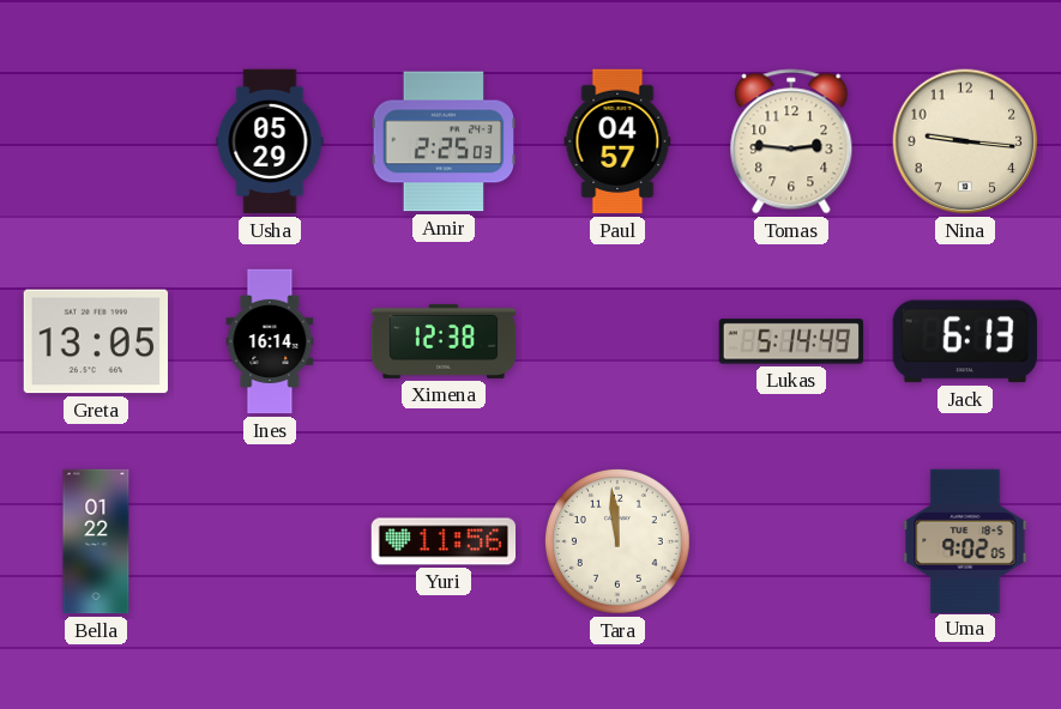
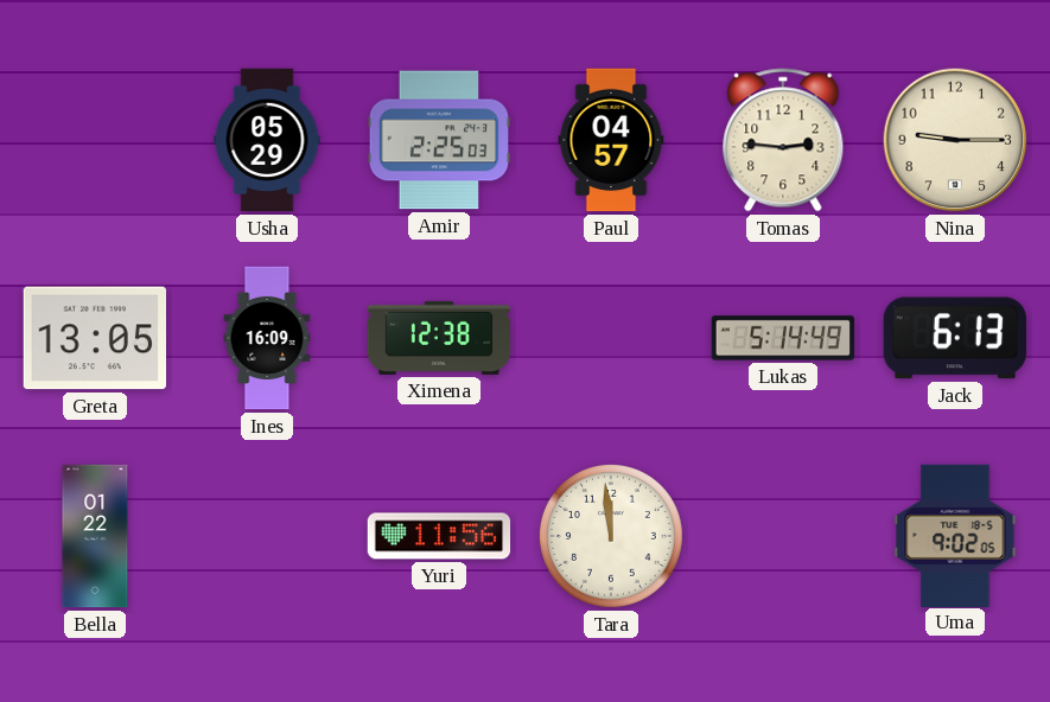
Nina: 9:16 -> 9:15 (955, 140)
Ines: 16:14 -> 16:09 (267, 338)
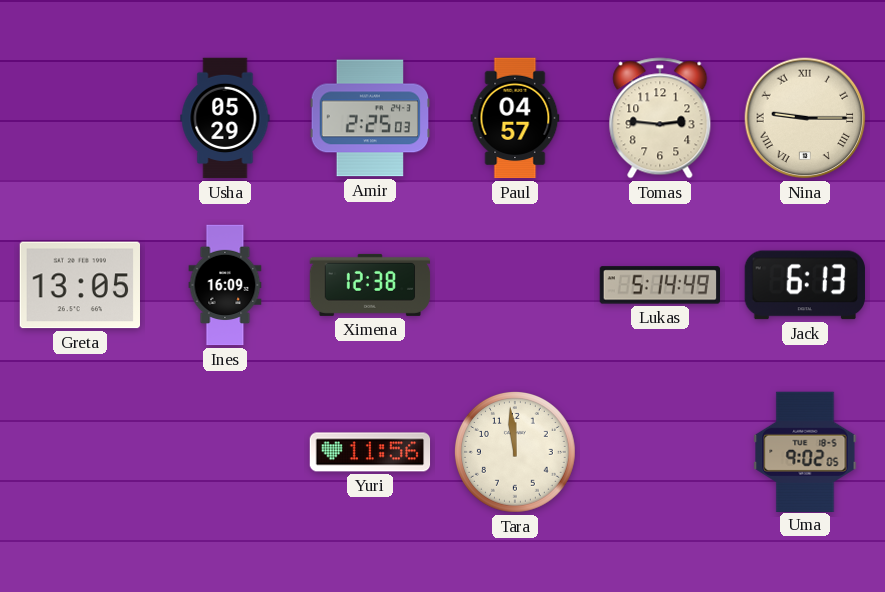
Nina numerals: Arabic -> Roman (805, 118)
Bella: 01:22 -> none (95, 536)
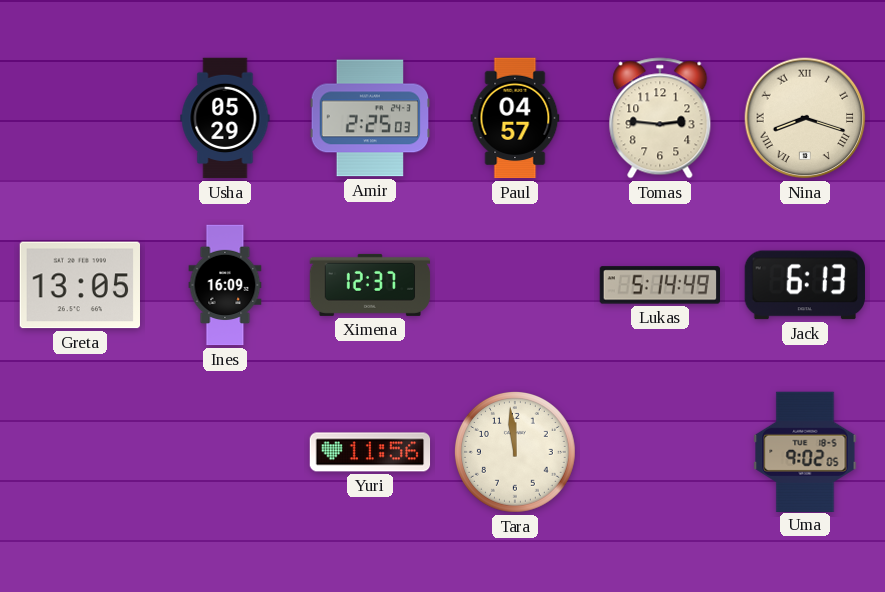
Nina: 9:15 -> 8:18 (805, 118)
Ximena: 12:38 -> 12:37 (370, 285)
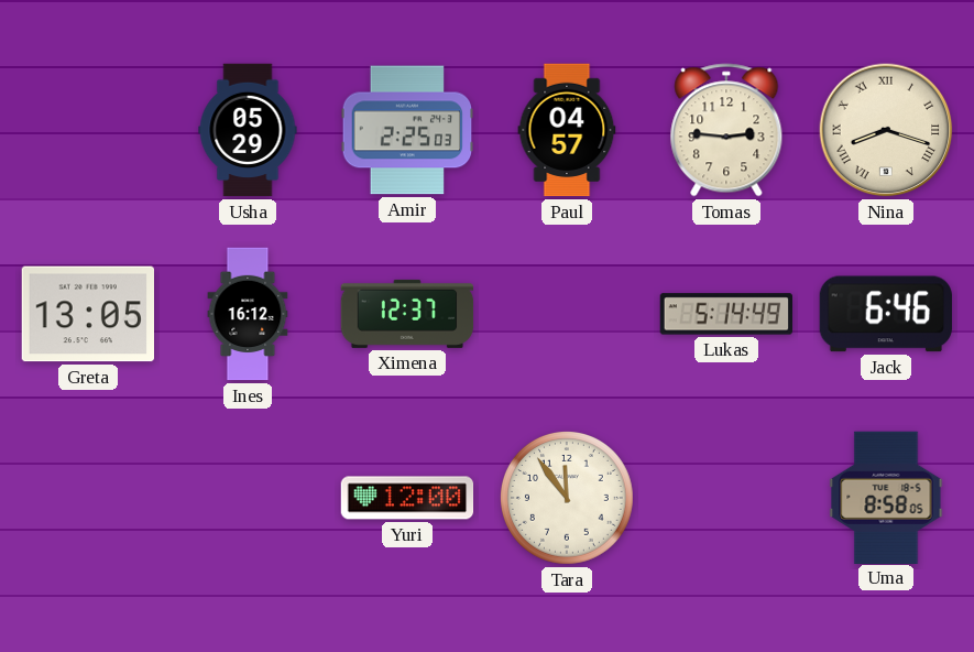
Ines: 16:09 -> 16:12 (248, 314)
Jack: 6:13 -> 6:46 (886, 314)
Yuri: 11:56 -> 12:00 (407, 498)
Tara: 11:59 -> 11:54 (568, 499)
Uma: 9:02 -> 8:58 (886, 497)
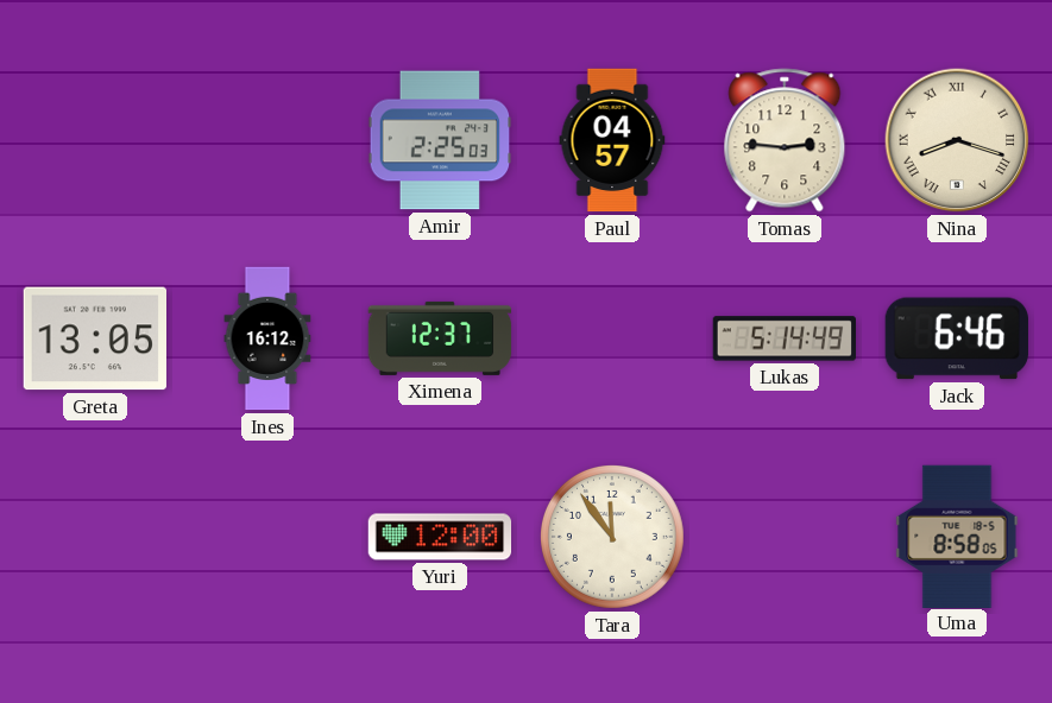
Usha: 05:29 -> none (248, 130)
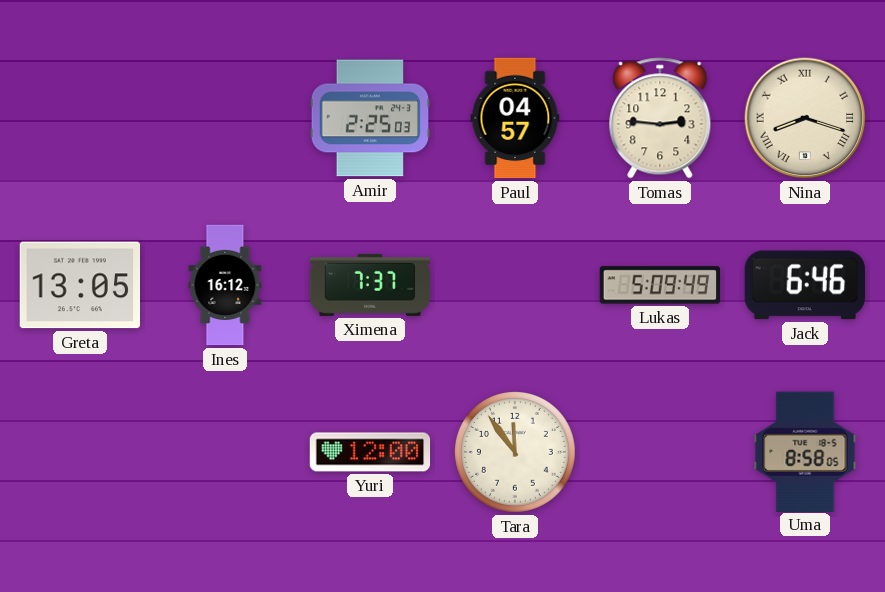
Ximena: 12:37 -> 7:37 (370, 285)
Lukas: 5:14 -> 5:09 (659, 285)
